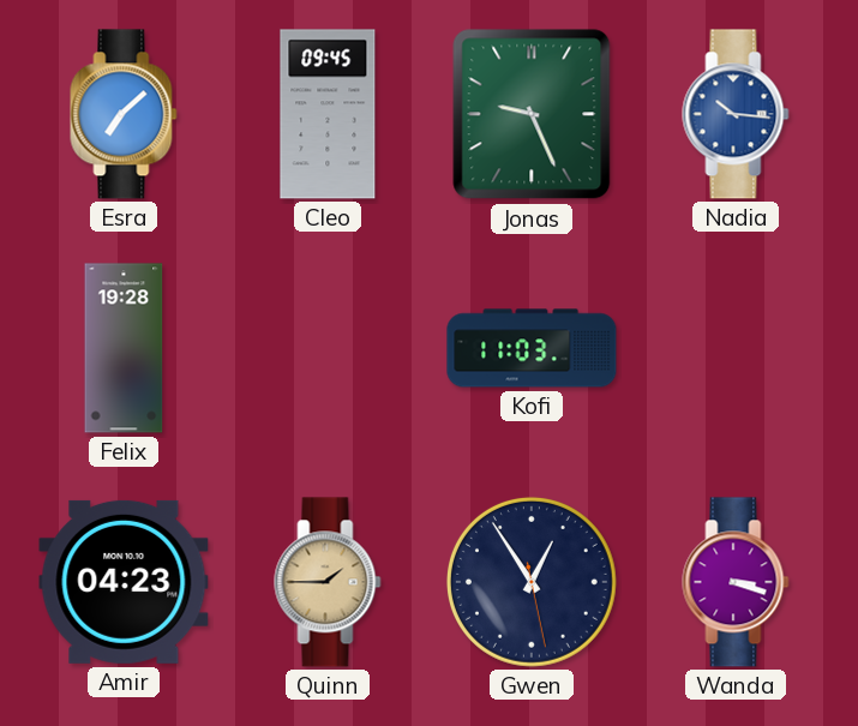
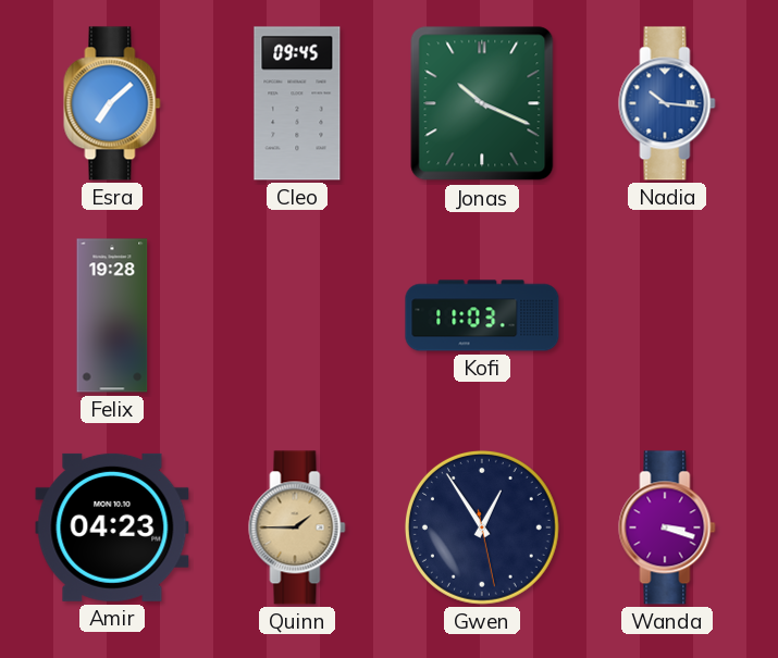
Jonas: 9:26 -> 10:19 (482, 103)
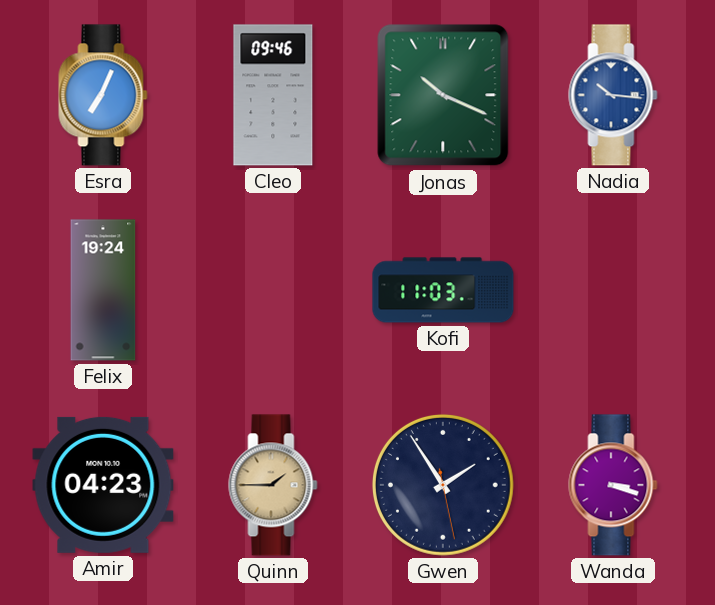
Esra: 7:08 -> 7:04 (103, 95)
Cleo: 09:45 -> 09:46 (273, 95)
Felix: 19:28 -> 19:24 (103, 290)
Gwen: 12:54 -> 1:54 (443, 485)
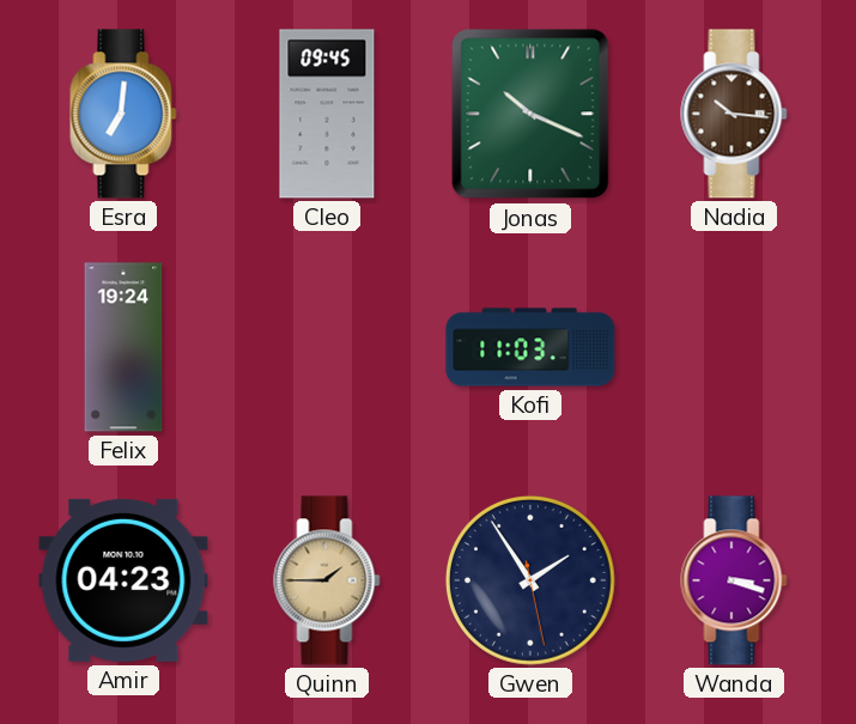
Esra: 7:04 -> 7:01 (123, 114)
Cleo: 09:46 -> 09:45 (327, 114)
Nadia dial: blue -> brown (734, 114)
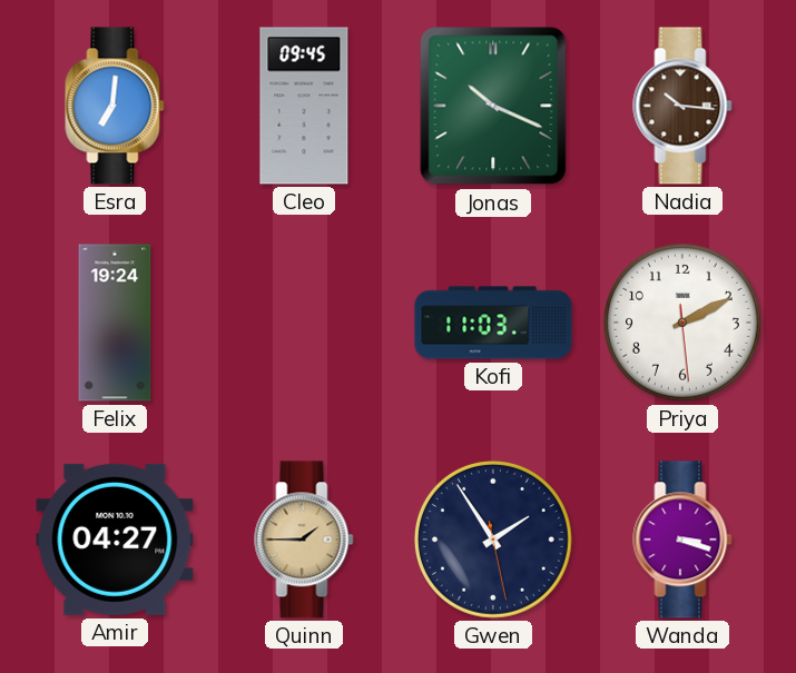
Priya: none -> 2:10 (682, 323)
Amir: 04:23 -> 04:27 (115, 540)
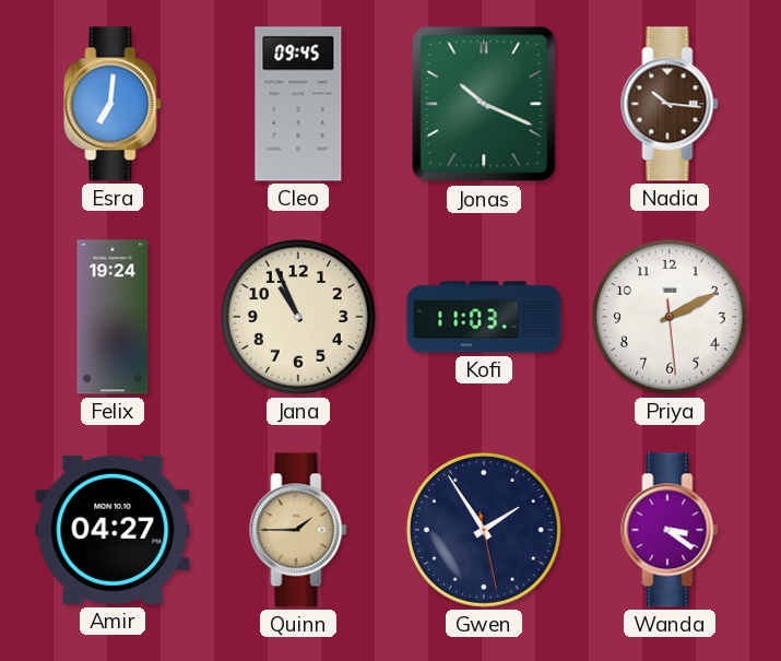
Jana: none -> 10:56 (298, 317)
Wanda: 3:18 -> 3:21 (670, 530)
